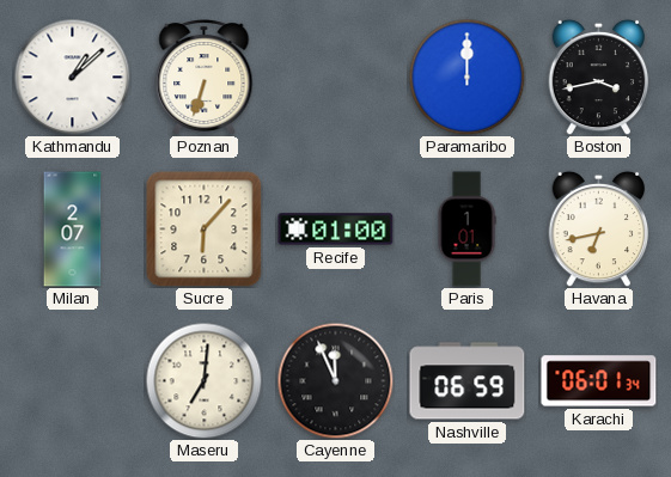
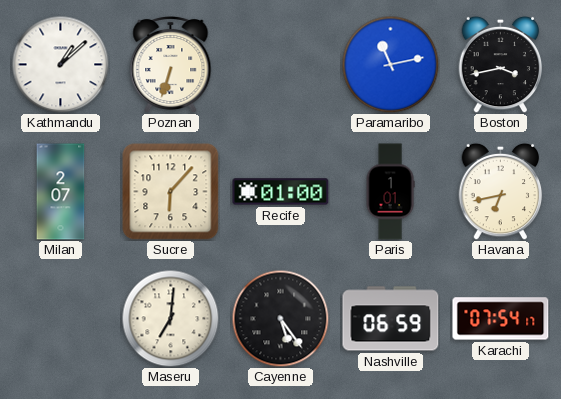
Paramaribo: 12:00 -> 11:13 (390, 64)
Cayenne: 11:56 -> 5:24 (280, 318)
Karachi: 06:01 -> 07:54 (501, 319)
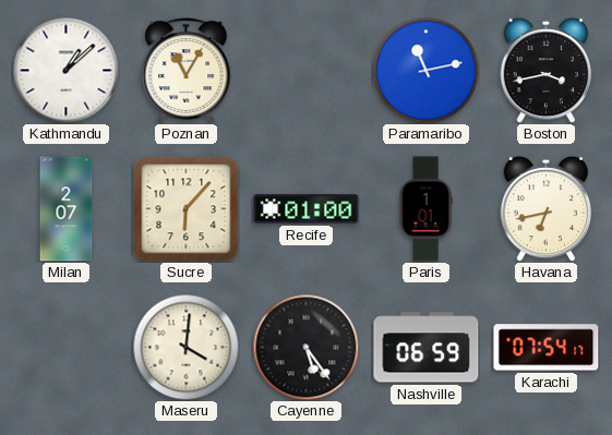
Poznan: 6:33 -> 11:05 (187, 70)
Maseru: 7:01 -> 4:01 (185, 347)
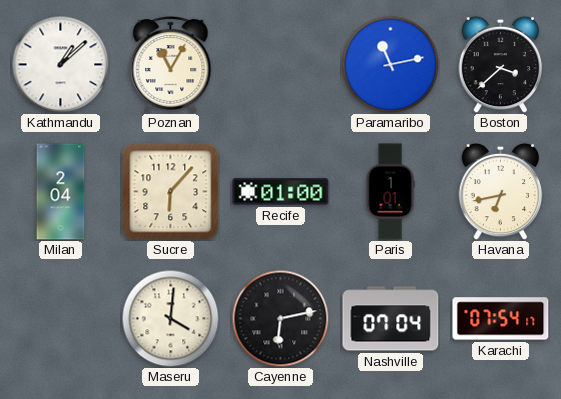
Boston: 3:43 -> 3:38 (501, 64)
Milan: 2:07 -> 2:04 (61, 192)
Cayenne: 5:24 -> 6:13 (280, 318)
Nashville: 06:59 -> 07:04 (391, 319)
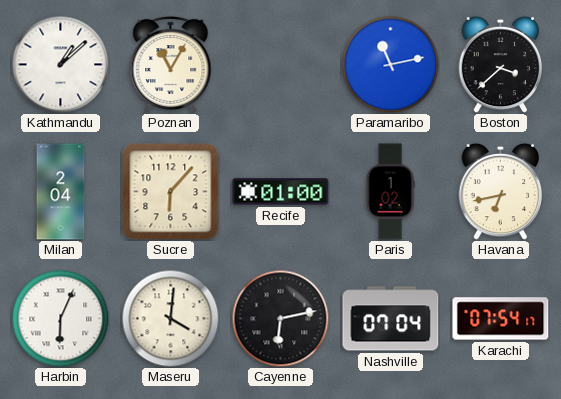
Paris: 1:01 -> 1:02 (390, 192)
Harbin: none -> 6:04 (60, 318)
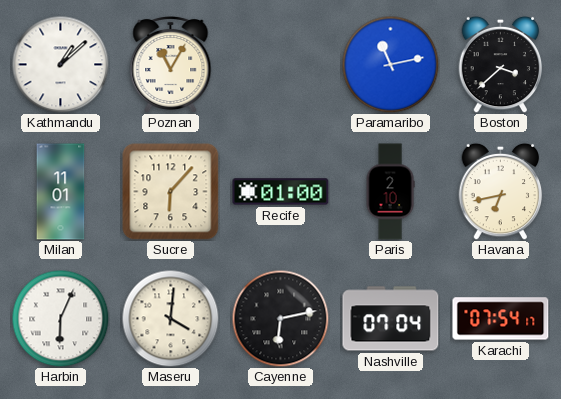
Milan: 2:04 -> 11:01 (61, 192)
Paris: 1:02 -> 2:10 (390, 192)
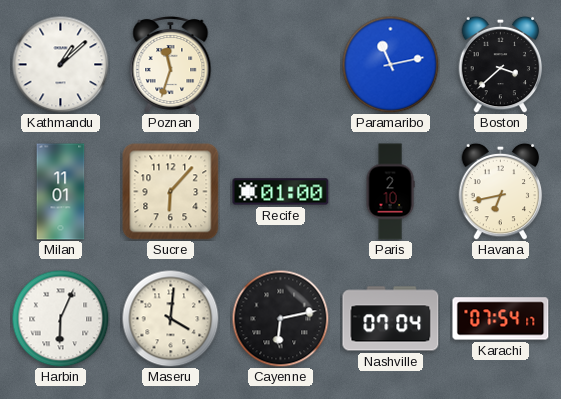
Poznan: 11:05 -> 11:33 (171, 64)
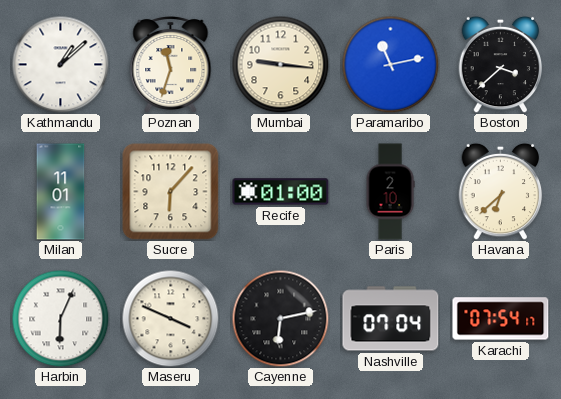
Mumbai: none -> 9:16 (280, 64)
Havana: 6:43 -> 6:38 (501, 191)
Maseru: 4:01 -> 3:49 (170, 318)
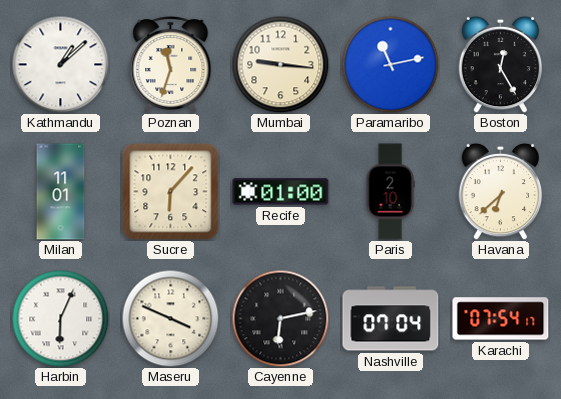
Boston: 3:38 -> 12:25 (501, 64)
